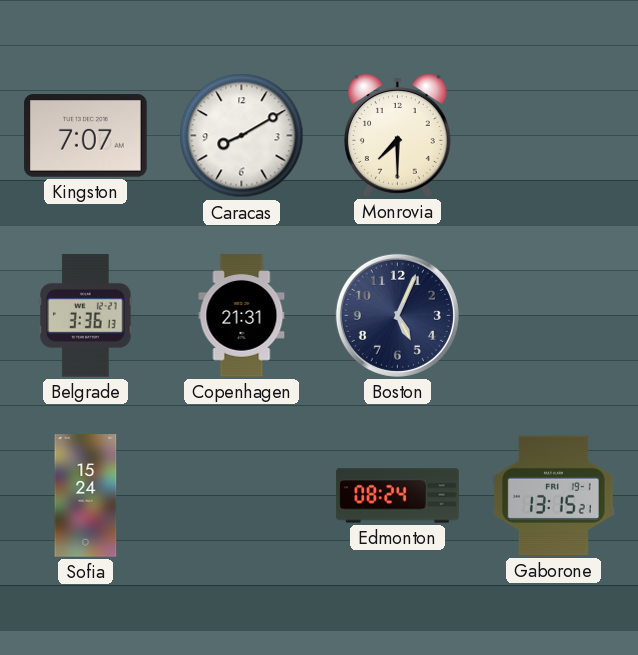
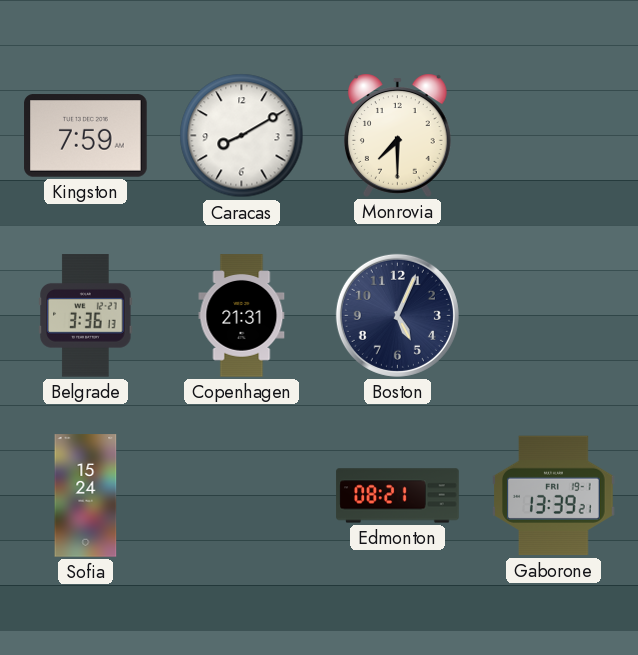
Kingston: 7:07 -> 7:59 (86, 136)
Edmonton: 08:24 -> 08:21 (398, 496)
Gaborone: 13:15 -> 13:39 (554, 496)
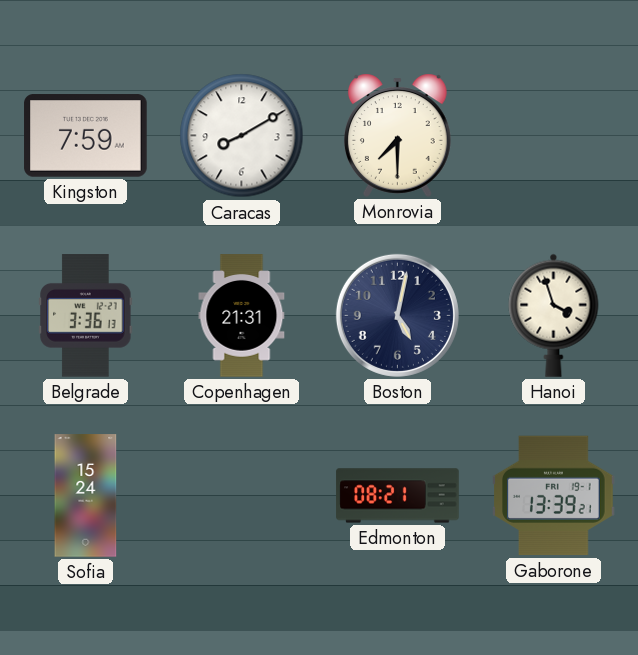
Boston: 5:04 -> 5:02 (397, 315)
Hanoi: none -> 3:57 (554, 315)
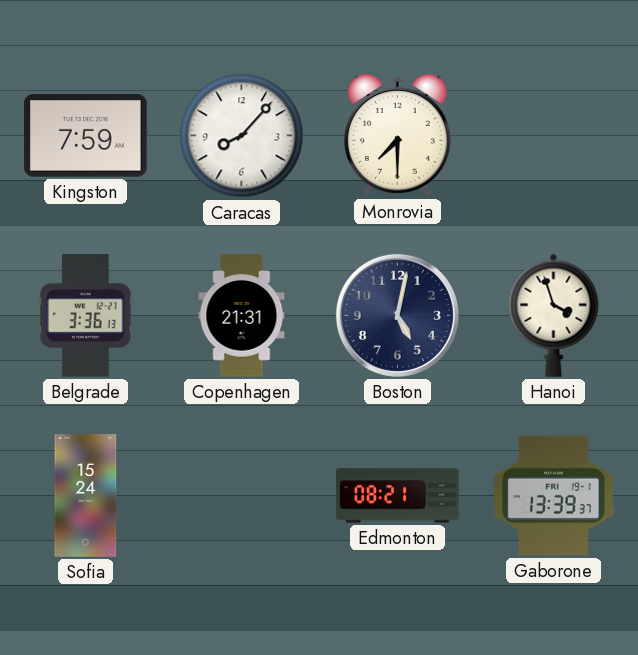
Caracas: 8:10 -> 8:07 (242, 136)
Gaborone: 13:39:21 -> 13:39:37 (554, 496)
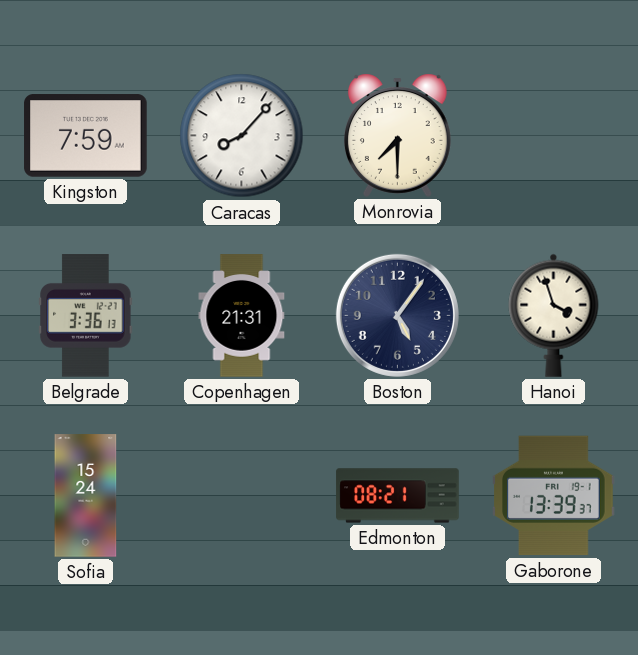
Boston: 5:02 -> 5:06 (397, 315)
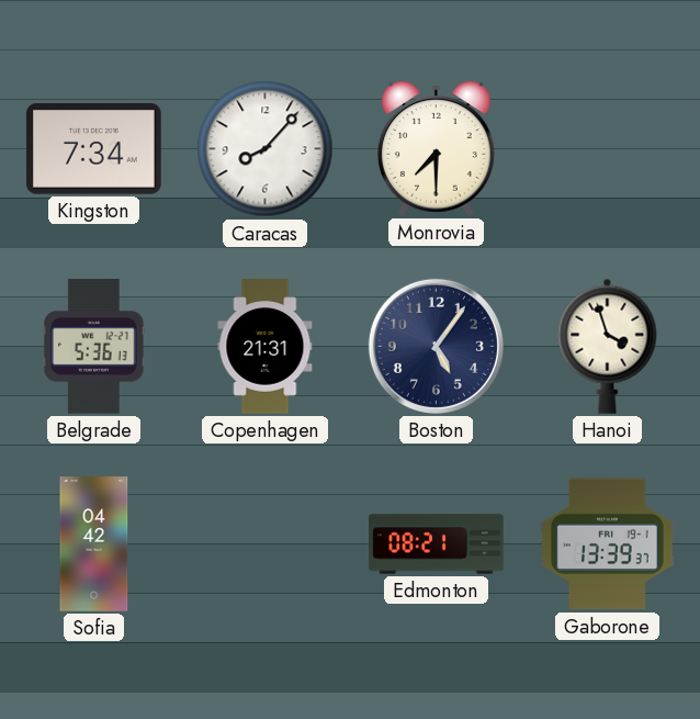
Kingston: 7:59 -> 7:34 (94, 149)
Belgrade: 3:36 -> 5:36 (94, 347)
Sofia: 15:24 -> 04:42 (94, 544)
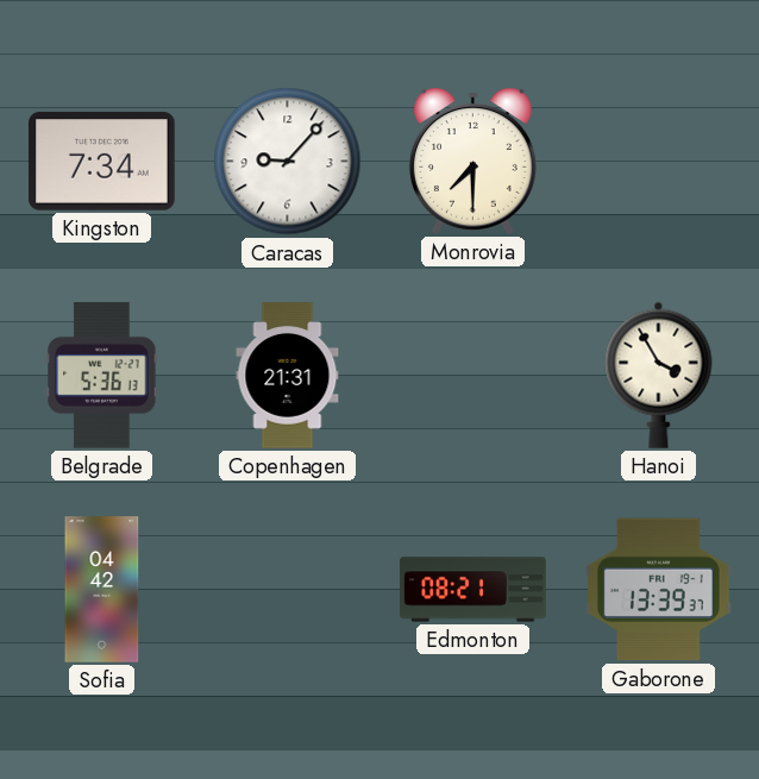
Caracas: 8:07 -> 9:07 (288, 162)
Boston: 5:06 -> none (436, 346)
Hanoi: 3:57 -> 3:55 (659, 375)
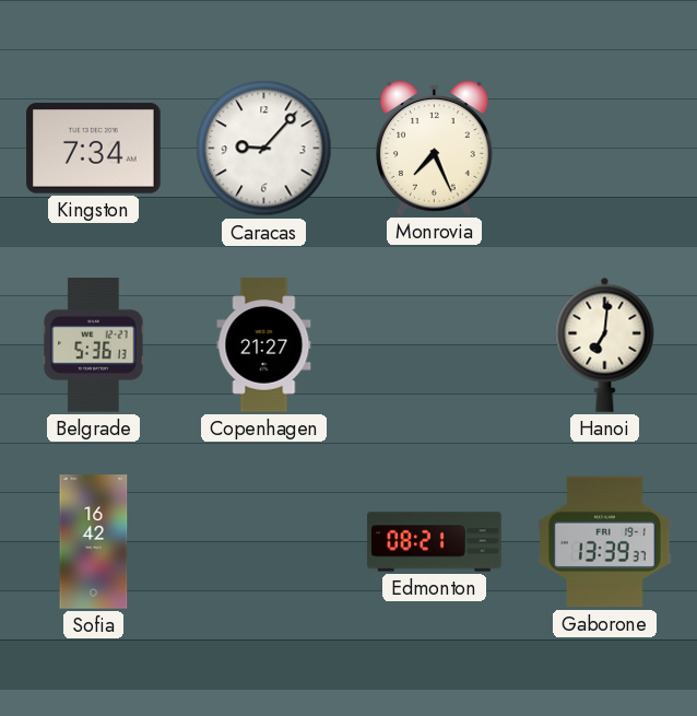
Monrovia: 7:30 -> 7:26 (434, 148)
Copenhagen: 21:31 -> 21:27 (264, 345)
Hanoi: 3:55 -> 7:01 (605, 344)
Sofia: 04:42 -> 16:42 (94, 542)
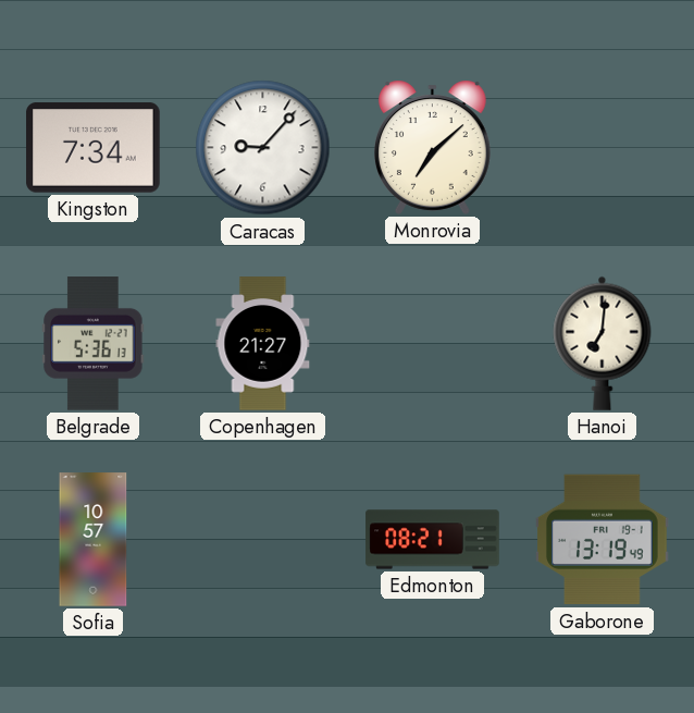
Monrovia: 7:26 -> 7:08 (432, 147)
Sofia: 16:42 -> 10:57 (94, 540)
Gaborone: 13:39 -> 13:19 (603, 540)
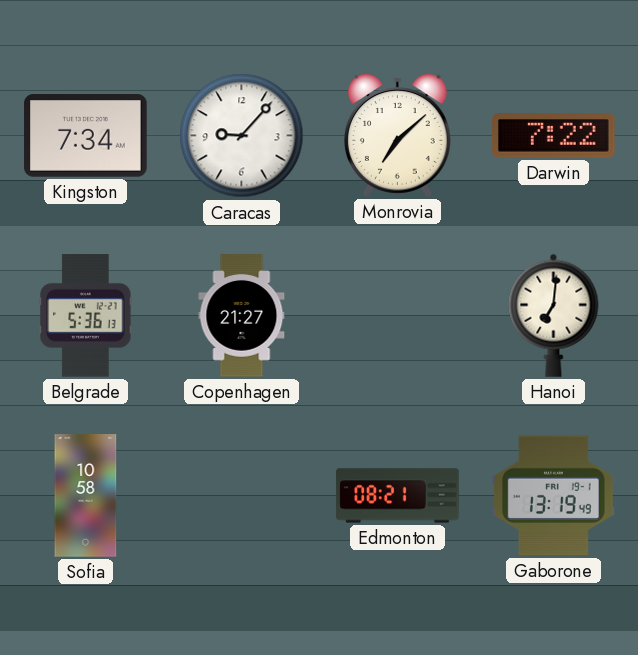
Darwin: none -> 7:22 (554, 136)
Sofia: 10:57 -> 10:58 (86, 496)
